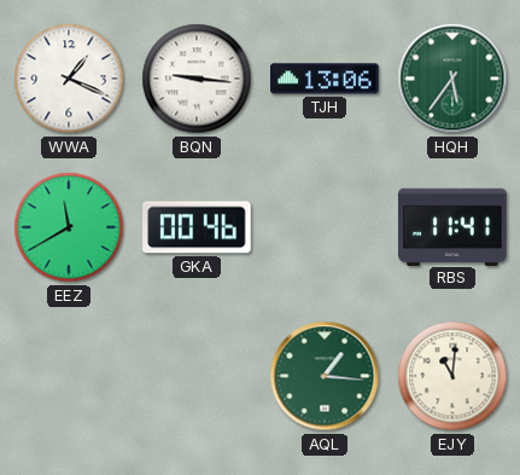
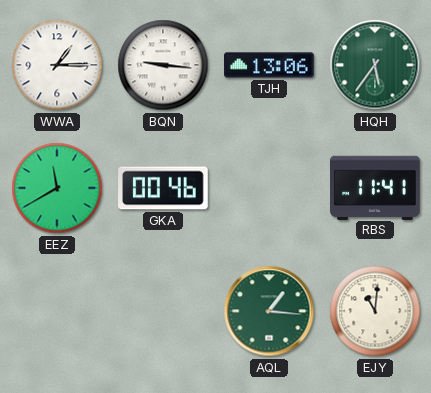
WWA: 1:19 -> 1:15 (57, 65)
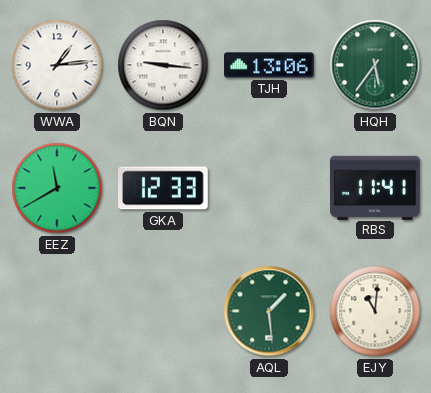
WWA: 1:15 -> 1:14 (57, 65)
GKA: 00:46 -> 12:33 (163, 188)
AQL: 1:16 -> 1:29 (269, 311)
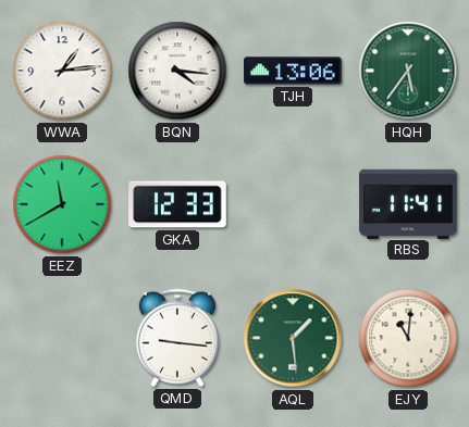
BQN: 9:16 -> 4:16 (177, 71)
QMD: none -> 9:16 (177, 338)
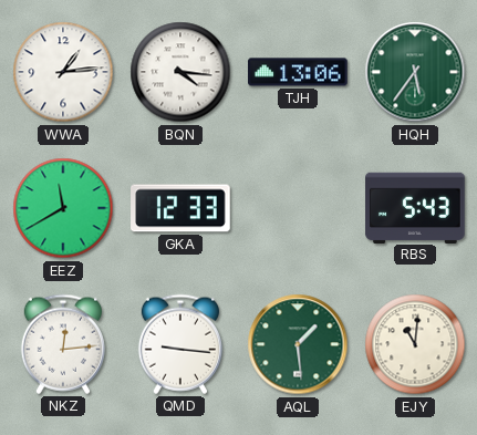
RBS: 11:41 -> 5:43 (415, 207)
NKZ: none -> 12:14 (63, 344)
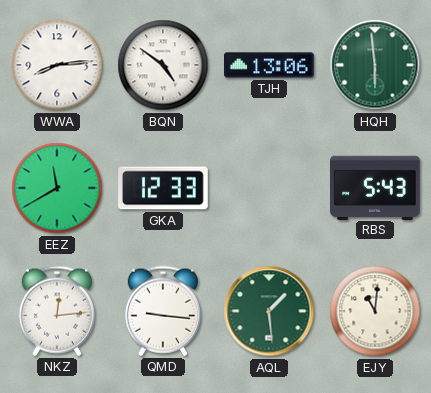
WWA: 1:14 -> 8:14 (57, 65)
BQN: 4:16 -> 4:51 (163, 65)
HQH: 5:36 -> 5:59 (375, 65)
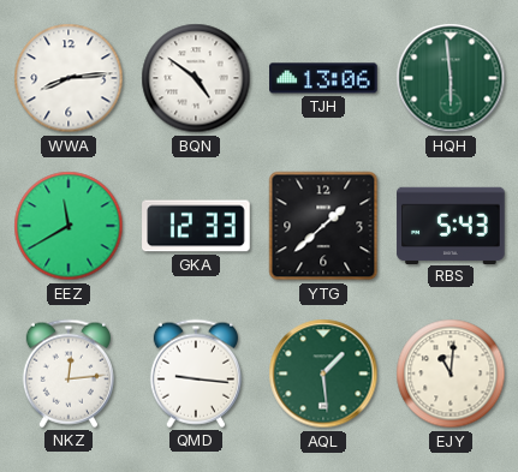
YTG: none -> 1:38 (323, 226)
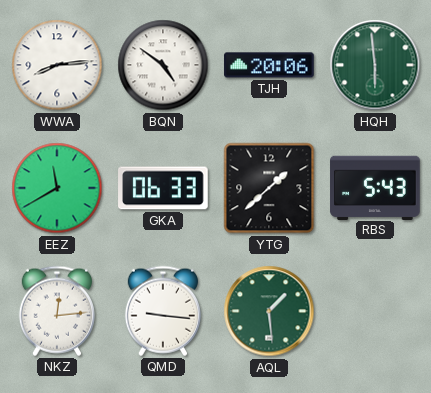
TJH: 13:06 -> 20:06 (269, 65)
GKA: 12:33 -> 06:33 (163, 188)
EJY: 11:01 -> none (451, 374)
